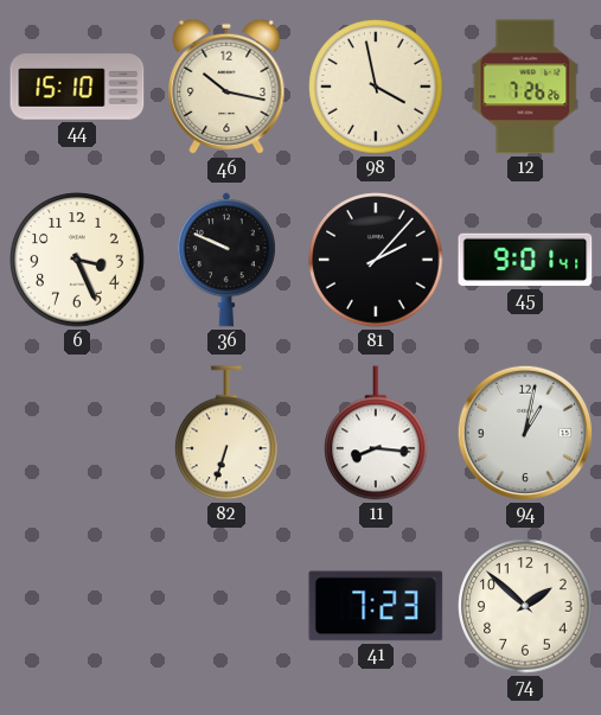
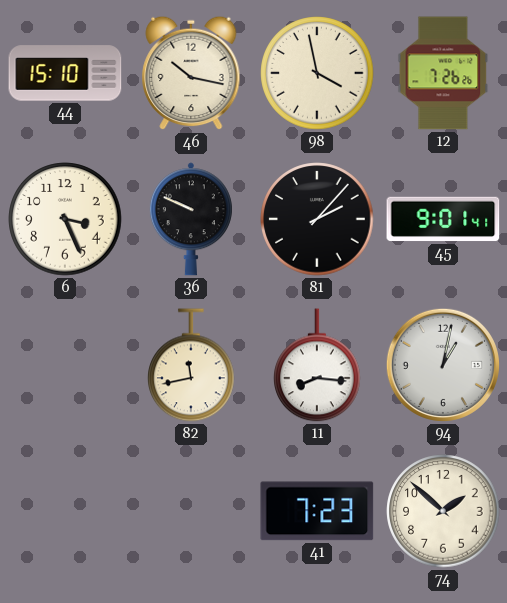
82: 6:33 -> 11:43 (192, 365)
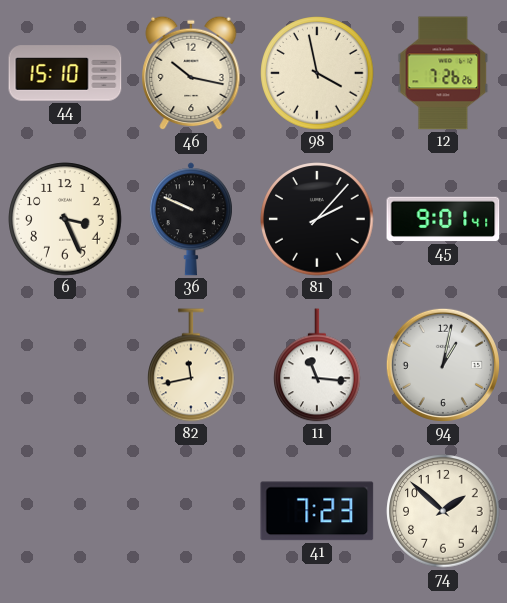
11: 8:16 -> 11:16 (318, 365)
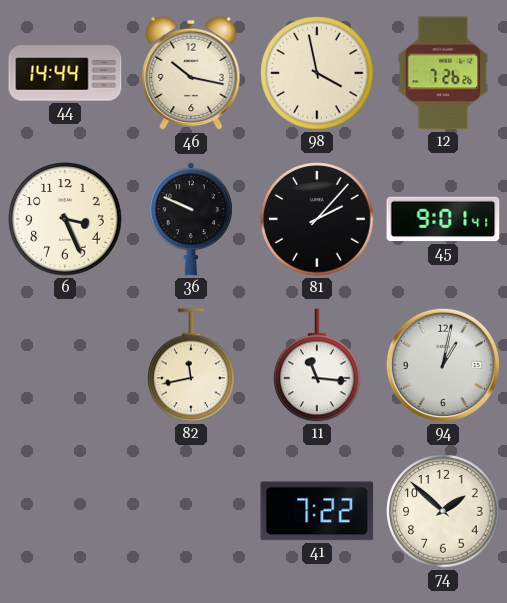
44: 15:10 -> 14:44 (65, 73)
41: 7:23 -> 7:22 (317, 511)
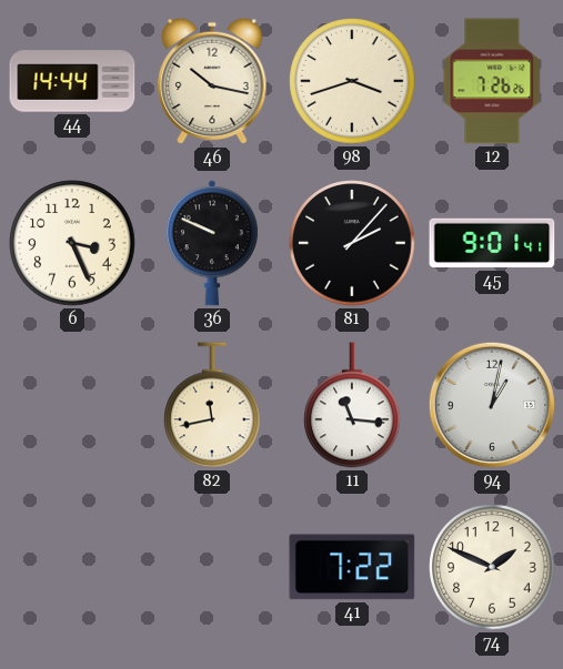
98: 3:58 -> 3:42 (352, 81)
74: 1:52 -> 1:49 (492, 567)
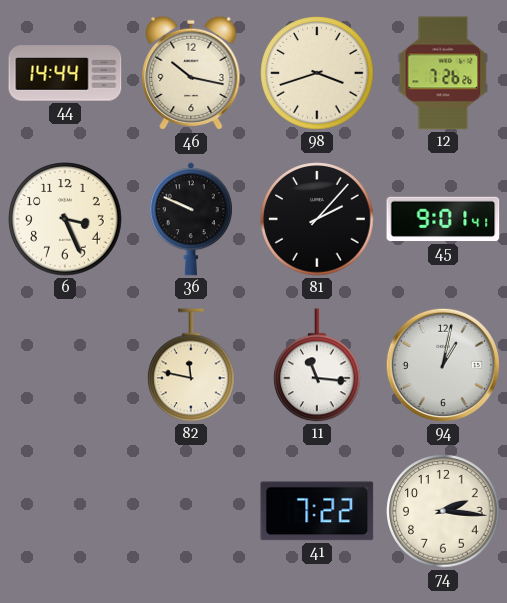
82: 11:43 -> 11:47 (192, 365)
74: 1:49 -> 2:16 (443, 511)
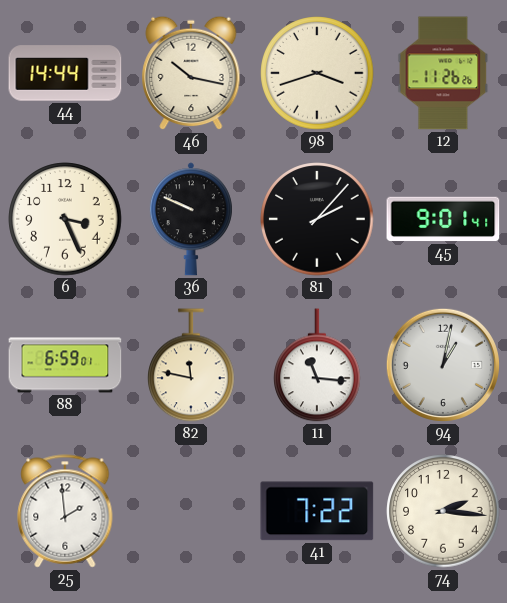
12: 7:26 -> 11:26 (443, 73)
88: none -> 6:59 (65, 365)
25: none -> 1:59 (65, 511)
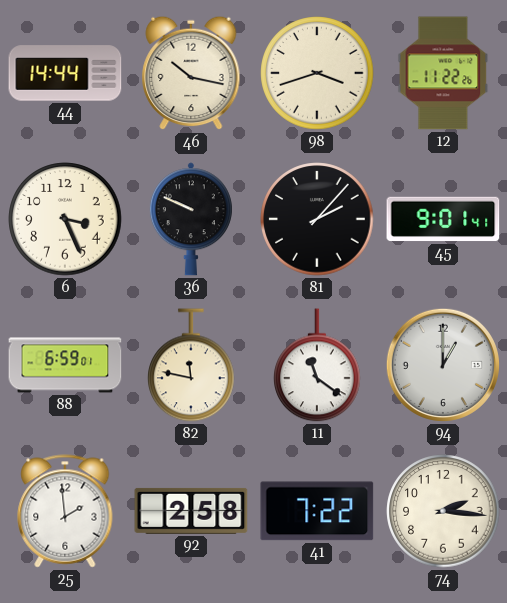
12: 11:26 -> 11:22 (443, 73)
11: 11:16 -> 11:21 (318, 365)
94: 1:02 -> 1:00 (443, 365)
92: none -> 2:58 (191, 511)
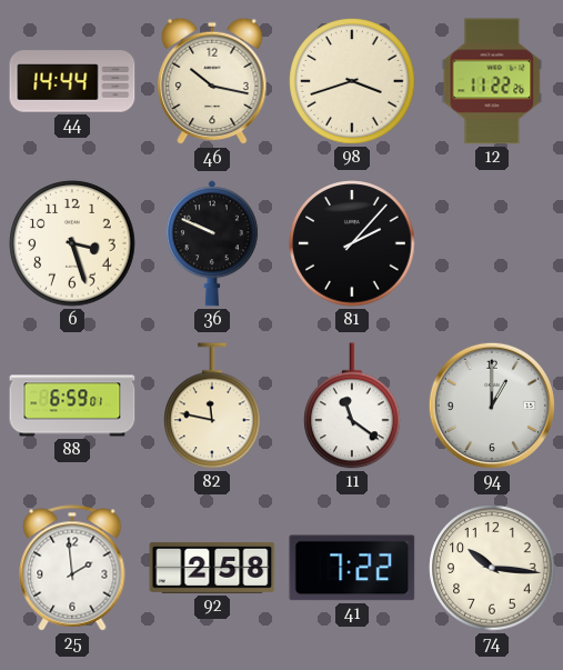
6: 3:26 -> 3:27 (72, 243)
45: 9:01 -> none (443, 219)
74: 2:16 -> 10:16 (492, 568)
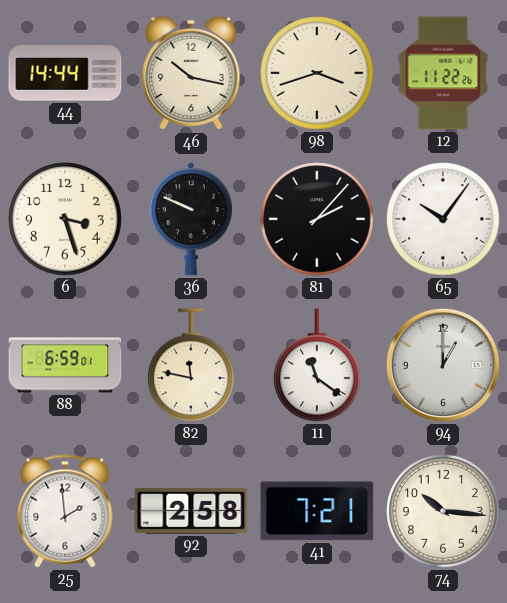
65: none -> 10:06 (443, 219)
41: 7:22 -> 7:21 (317, 511)
